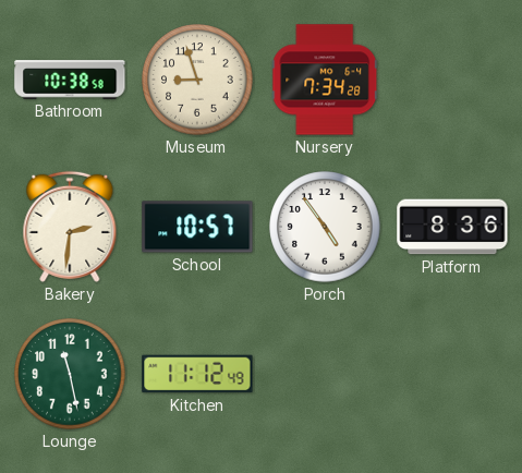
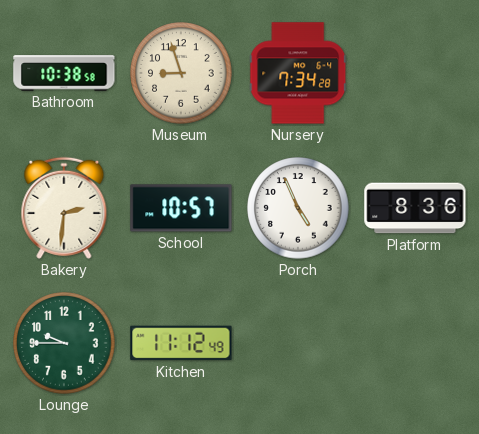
Porch: 4:54 -> 4:56 (298, 208)
Lounge: 11:28 -> 9:45 (64, 343)
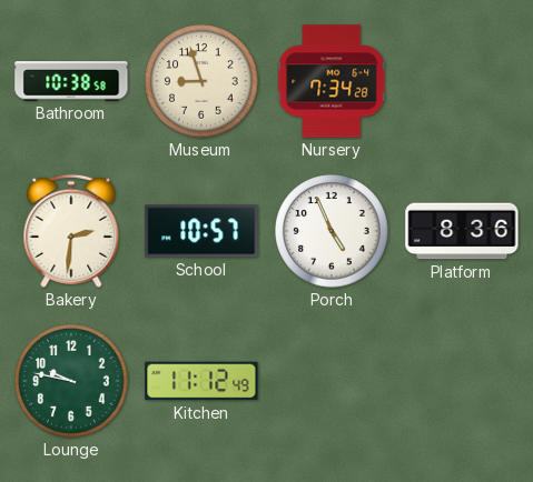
Lounge: 9:45 -> 9:47 (71, 381)
